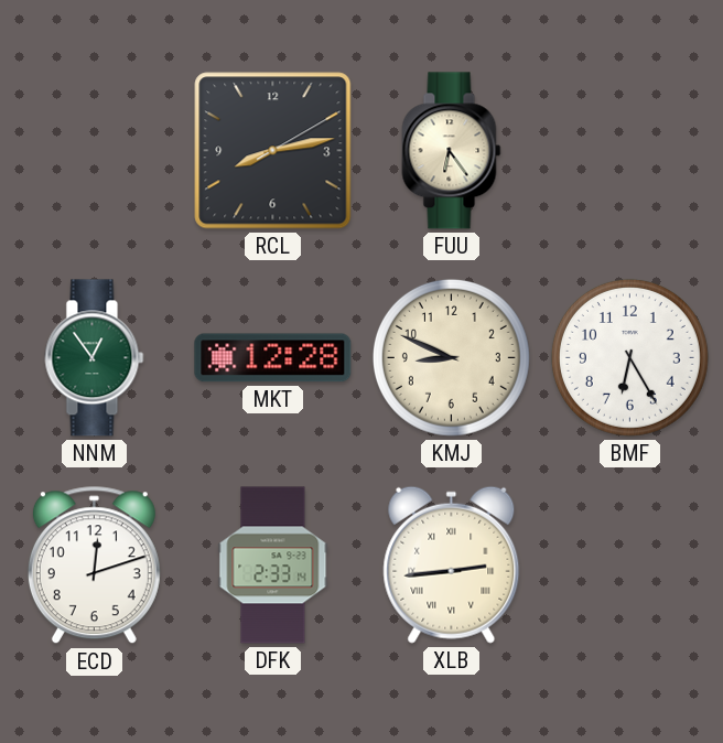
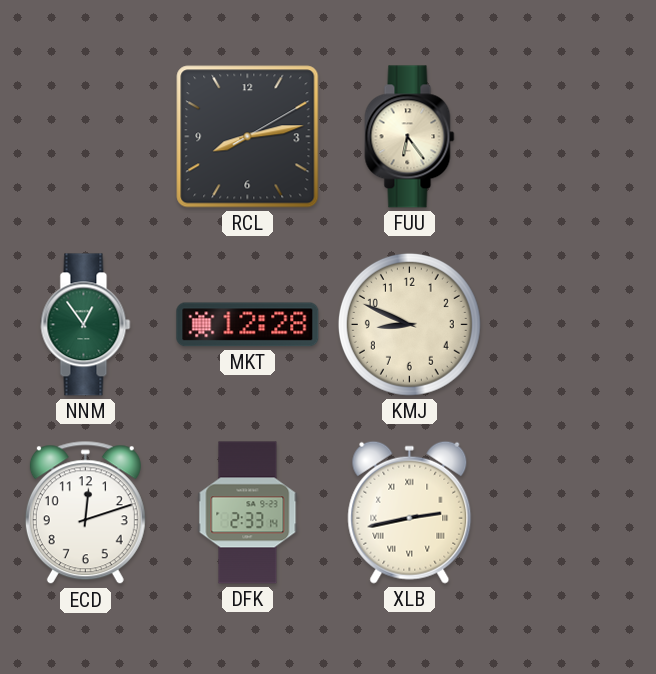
BMF: 6:25 -> none (629, 357)
XLB: 2:44 -> 2:43 (410, 512)
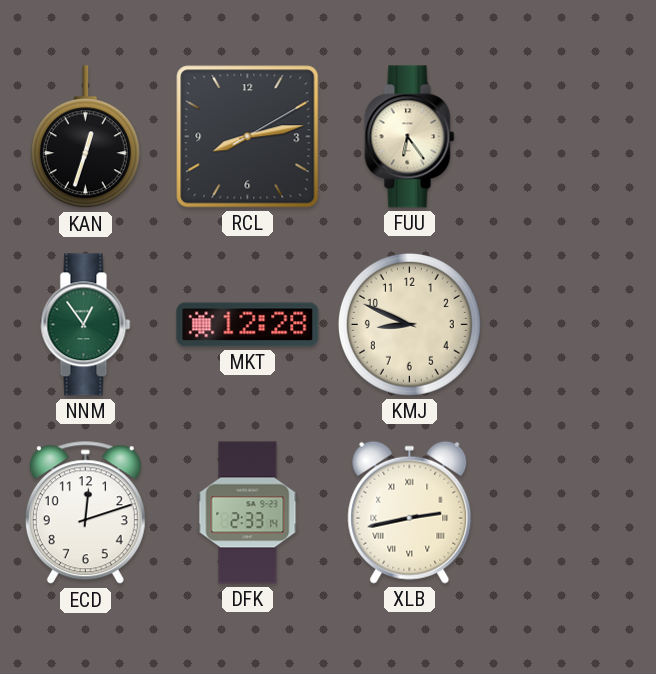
KAN: none -> 12:33 (85, 137)
